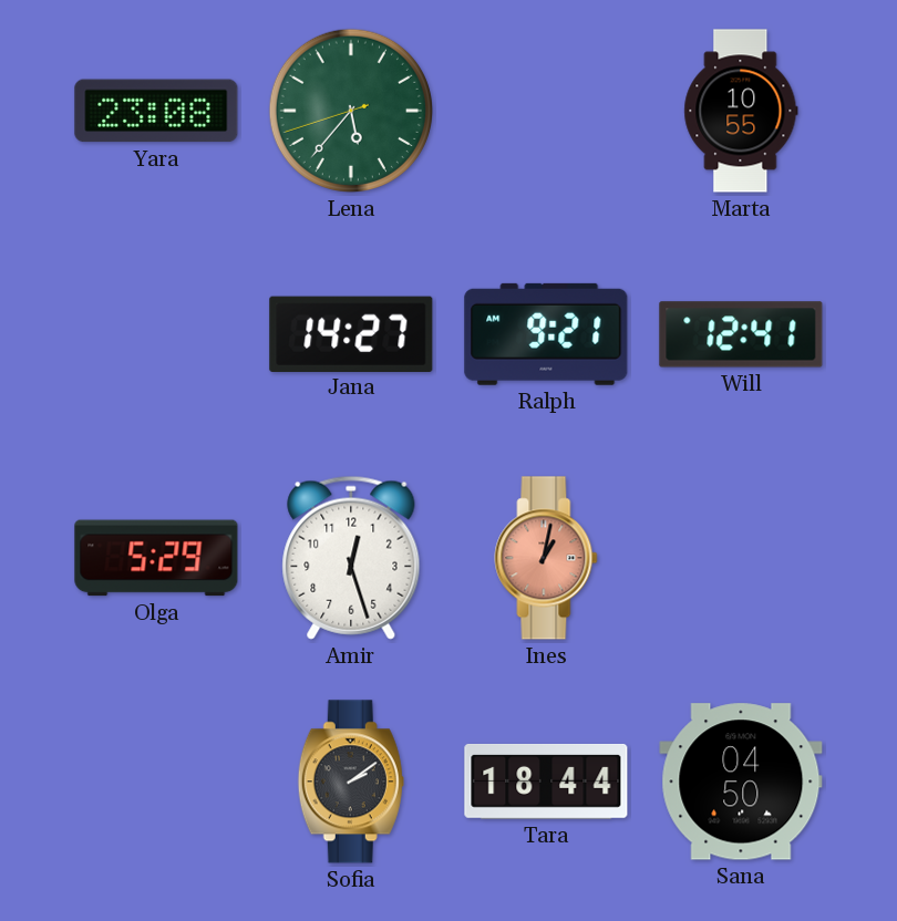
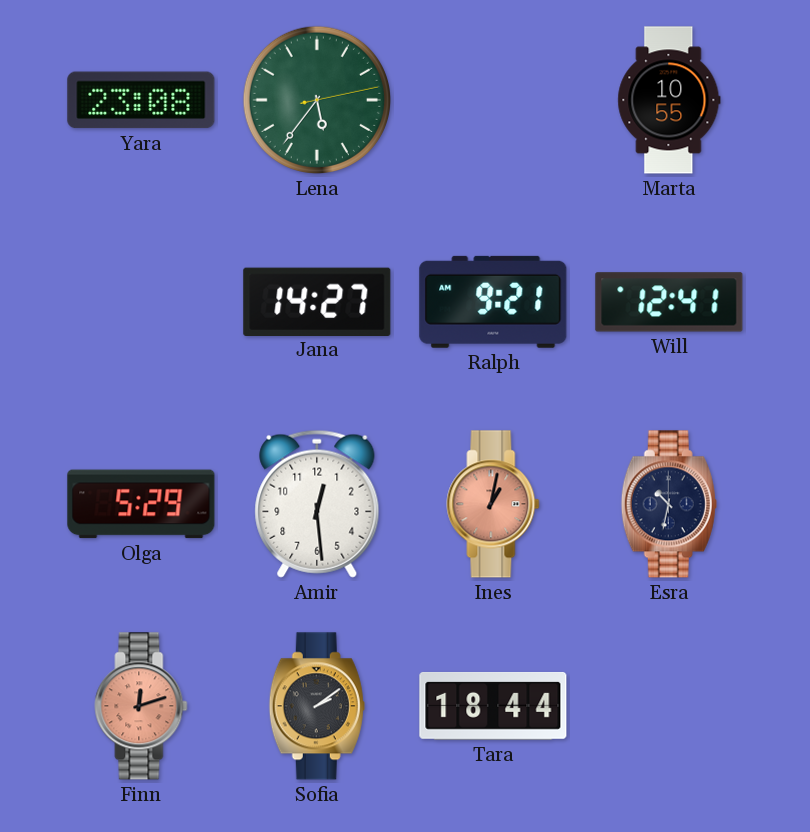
Lena: 5:36:42 -> 5:36:13 (317, 100)
Amir: 12:27 -> 12:29 (317, 504)
Esra: none -> 10:32 (669, 504)
Finn: none -> 12:12 (141, 706)
Sana: 04:50 -> none (741, 782)
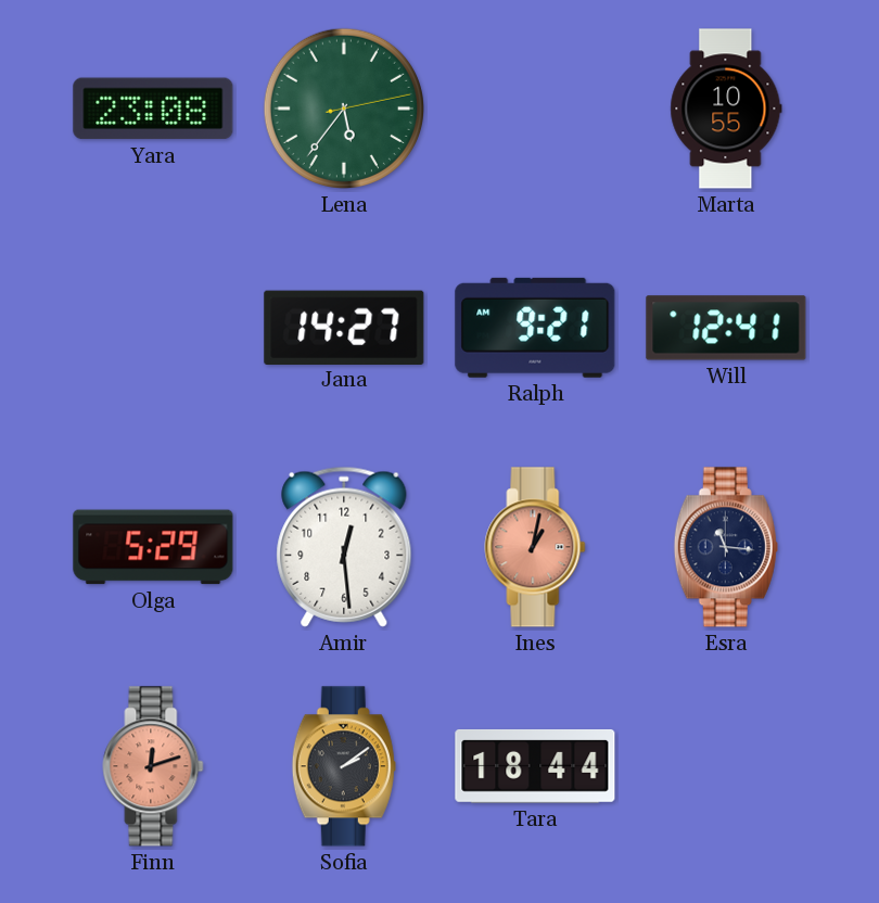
Esra: 10:32 -> 11:16 (726, 547)
